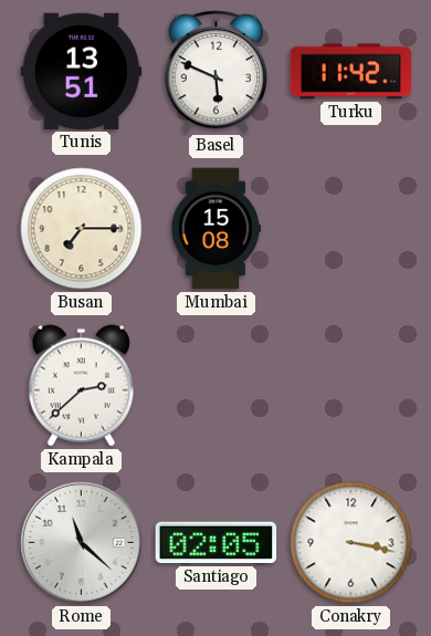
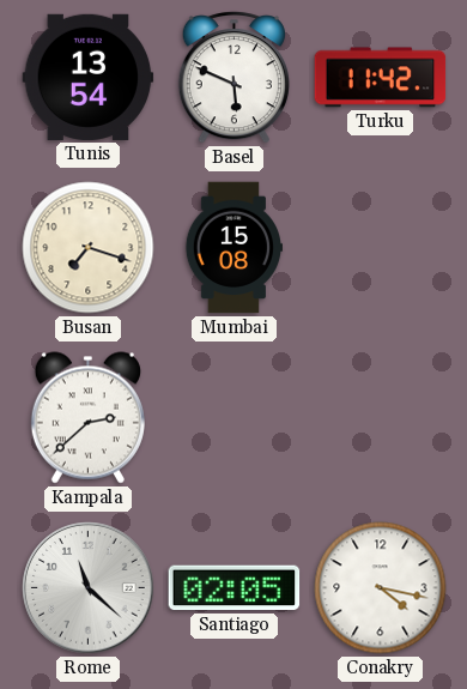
Tunis: 13:51 -> 13:54 (89, 77)
Busan: 7:15 -> 7:18 (89, 248)
Conakry: 3:17 -> 4:17 (381, 588)
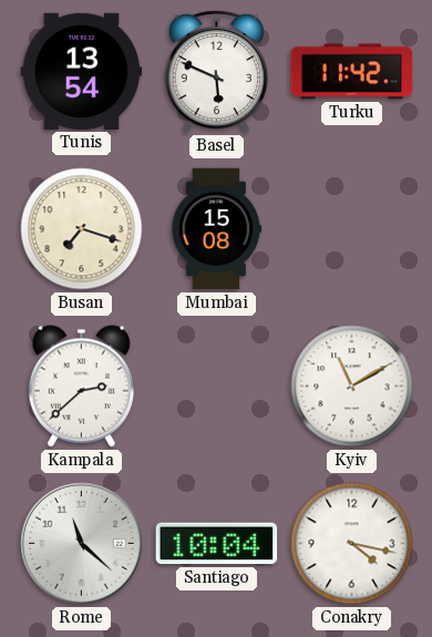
Kyiv: none -> 11:10 (352, 387)
Santiago: 02:05 -> 10:04 (217, 544)
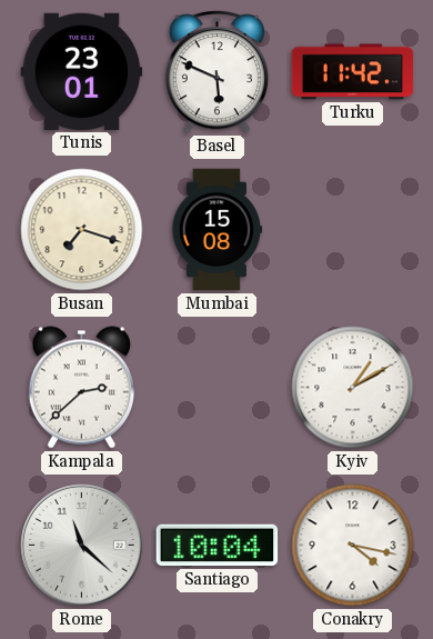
Tunis: 13:54 -> 23:01 (82, 71)
Kyiv: 11:10 -> 1:10 (353, 388)
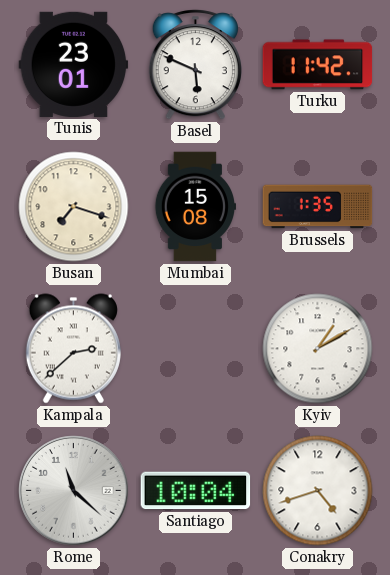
Brussels: none -> 1:35 (318, 207)
Conakry: 4:17 -> 4:42 (318, 491)
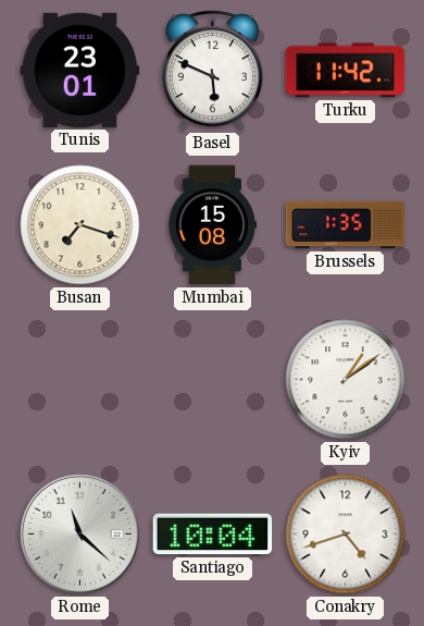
Kampala: 2:38 -> none (73, 349)
Kyiv: 1:10 -> 1:09 (346, 380)
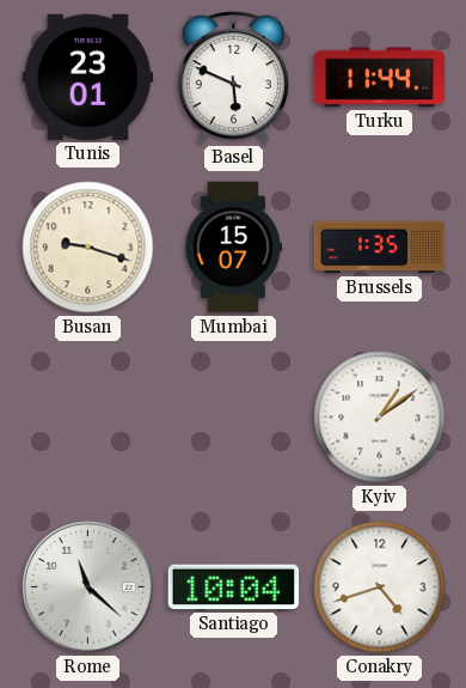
Turku: 11:42 -> 11:44 (380, 78)
Busan: 7:18 -> 9:18 (88, 248)
Mumbai: 15:08 -> 15:07 (232, 248)
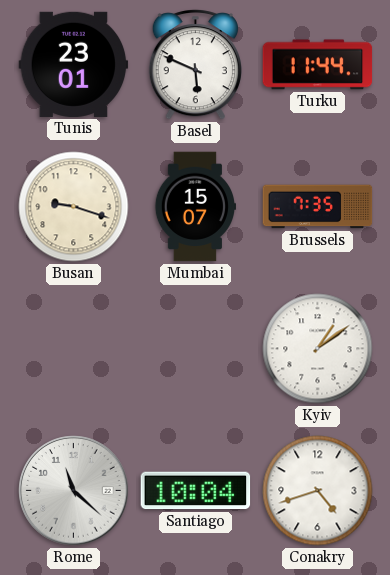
Brussels: 1:35 -> 7:35 (318, 207)
